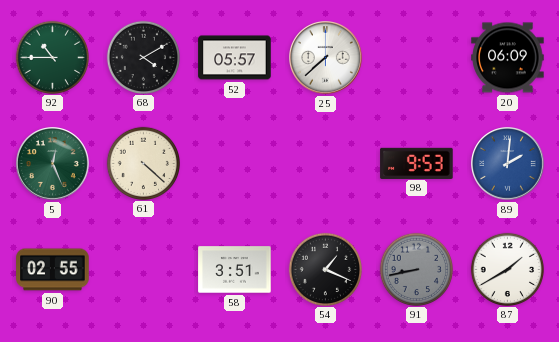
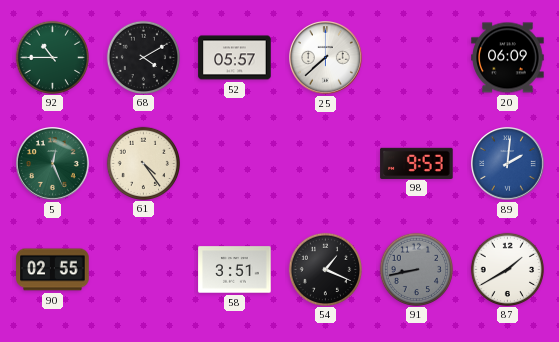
61: 4:22 -> 4:24 (143, 163)
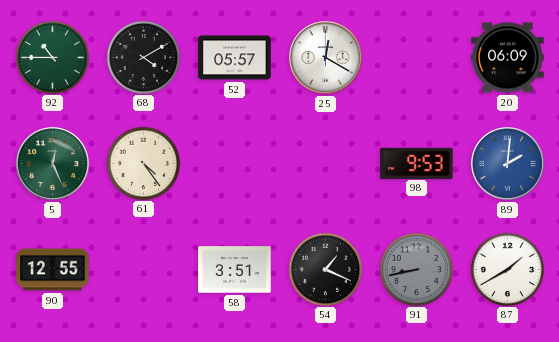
25: 7:38 -> 12:20 (326, 58)
90: 02:55 -> 12:55 (53, 270)
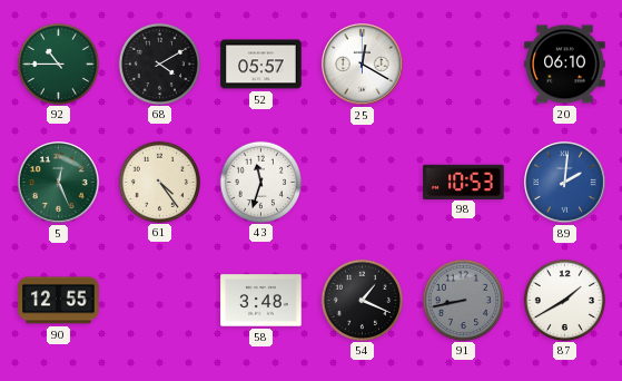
20: 06:09 -> 06:10 (565, 65)
43: none -> 11:33 (260, 182)
98: 9:53 -> 10:53 (464, 182)
58: 3:51 -> 3:48 (261, 301)
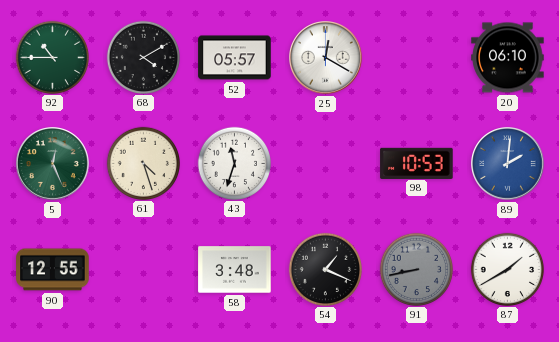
61: 4:24 -> 4:27 (143, 163)
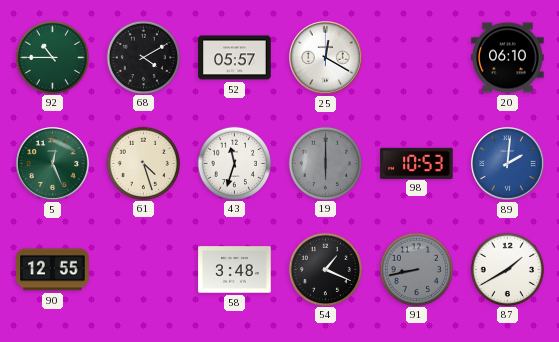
19: none -> 6:00 (325, 163)
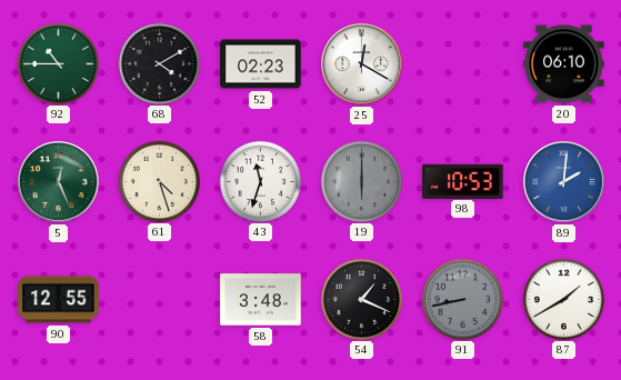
52: 05:57 -> 02:23 (261, 64)
